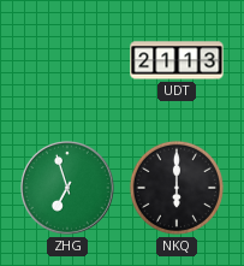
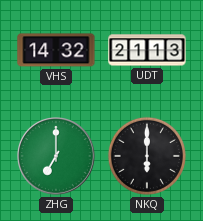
VHS: none -> 14:32 (56, 50)
ZHG: 6:57 -> 7:00 (57, 157)
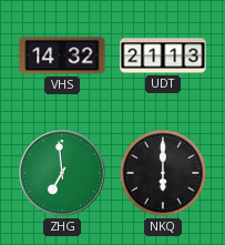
ZHG: 7:00 -> 6:59 (63, 174)
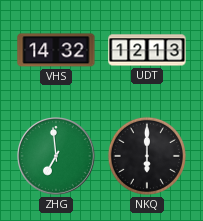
UDT: 21:13 -> 12:13 (147, 50)
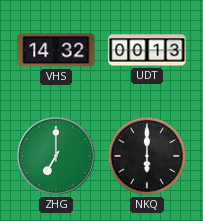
UDT: 12:13 -> 00:13 (147, 50)
ZHG: 6:59 -> 7:00 (57, 157)
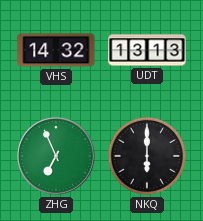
UDT: 00:13 -> 13:13 (147, 50)
ZHG: 7:00 -> 6:56 (57, 157)
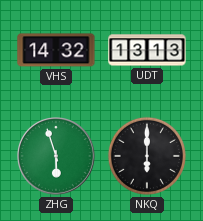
ZHG: 6:56 -> 5:57 (57, 157)
